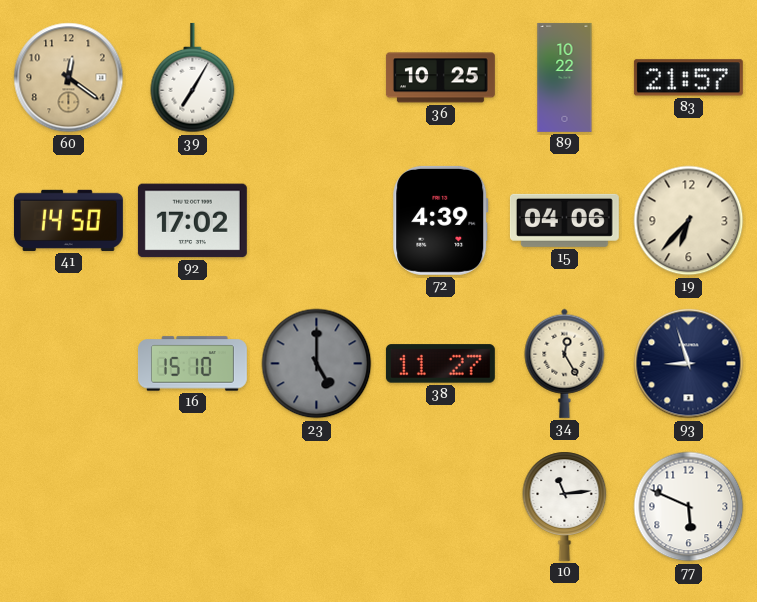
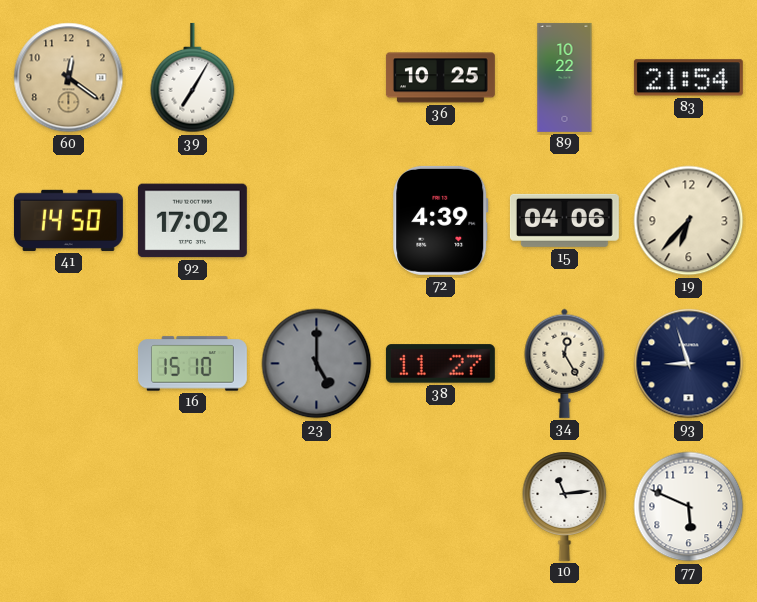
83: 21:57 -> 21:54 (688, 78)
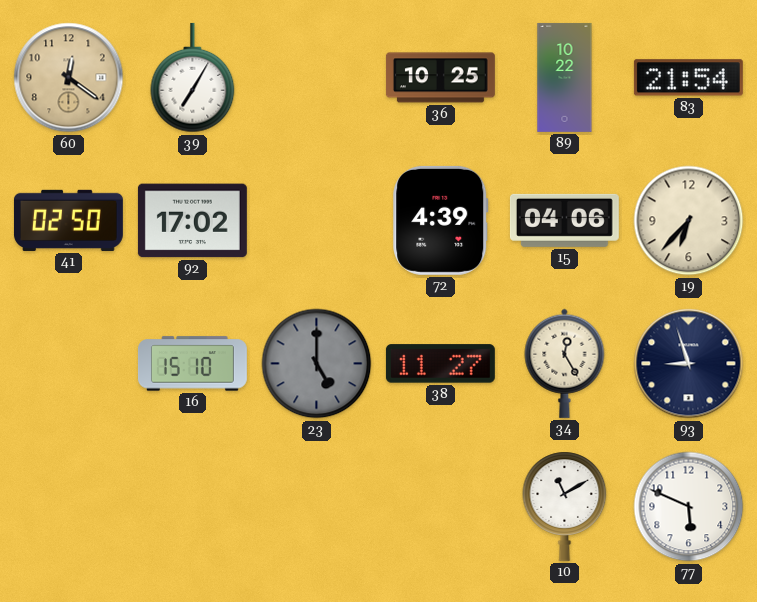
41: 14:50 -> 02:50 (68, 220)
10: 11:14 -> 11:10 (565, 506)
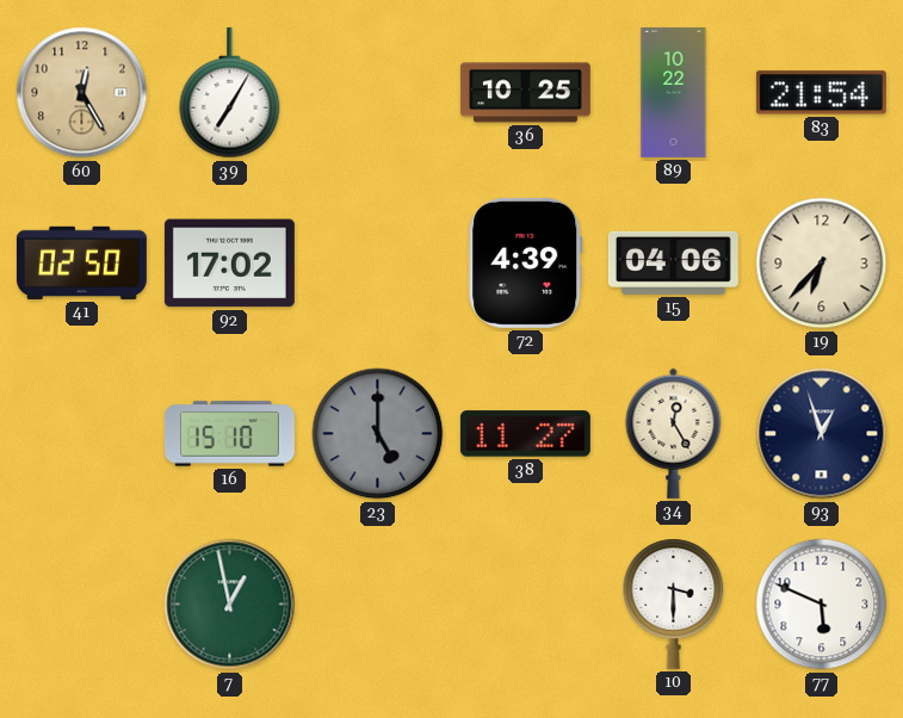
60: 12:21 -> 12:25 (82, 93)
93: 8:57 -> 12:57 (822, 434)
7: none -> 12:58 (230, 605)
10: 11:10 -> 3:30 (674, 604)
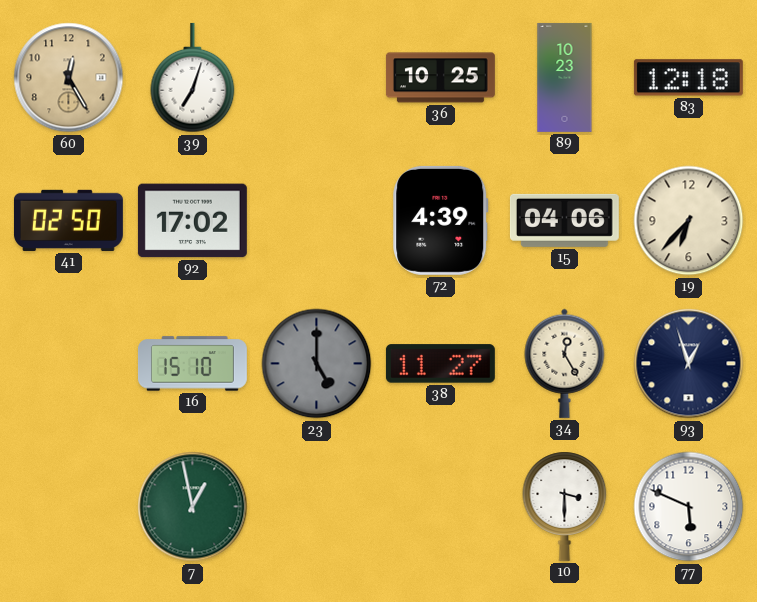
39: 7:05 -> 7:03 (193, 78)
89: 10:22 -> 10:23 (565, 77)
83: 21:54 -> 12:18 (688, 78)
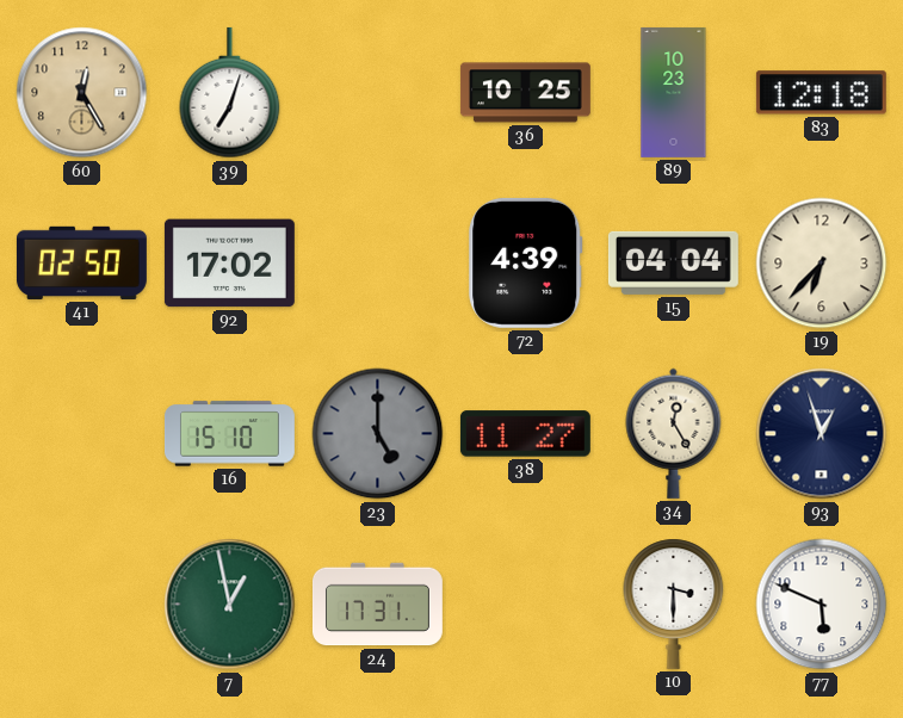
15: 04:06 -> 04:04 (673, 262)
24: none -> 17:31 (377, 605)
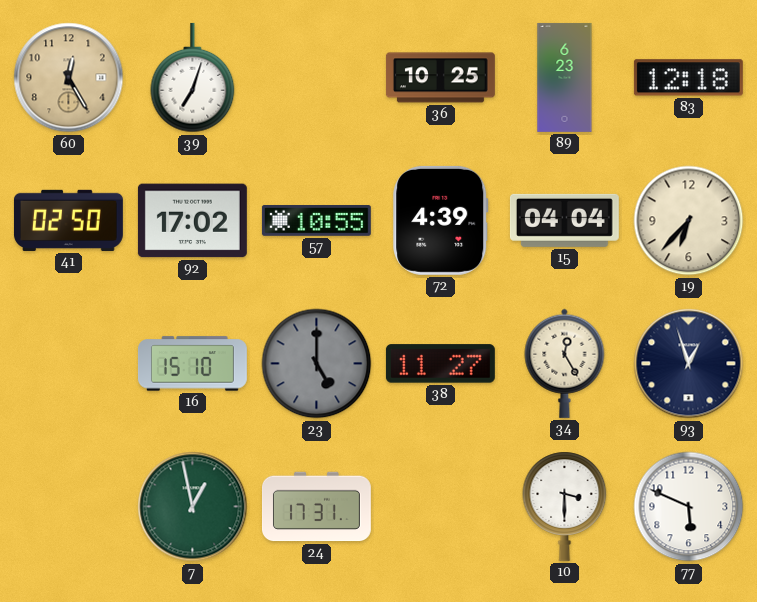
89: 10:23 -> 6:23 (565, 77)
57: none -> 10:55 (316, 221)
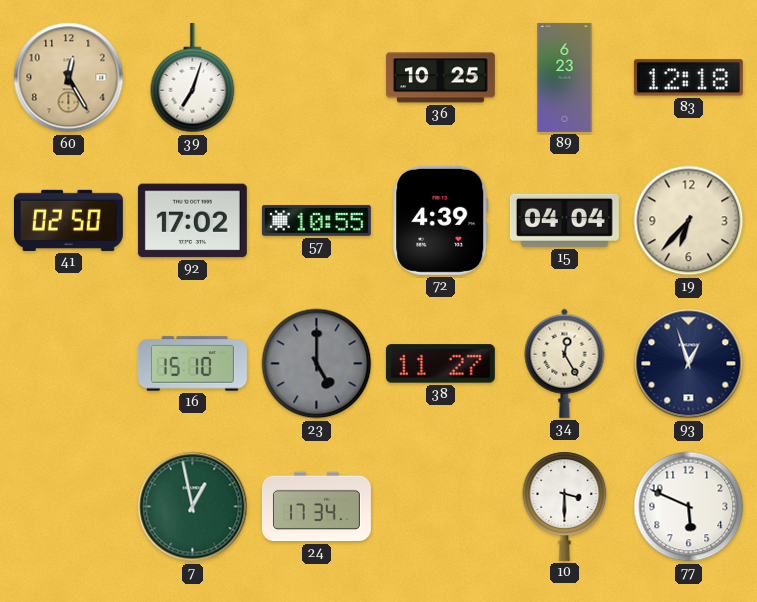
24: 17:31 -> 17:34 (316, 507)
